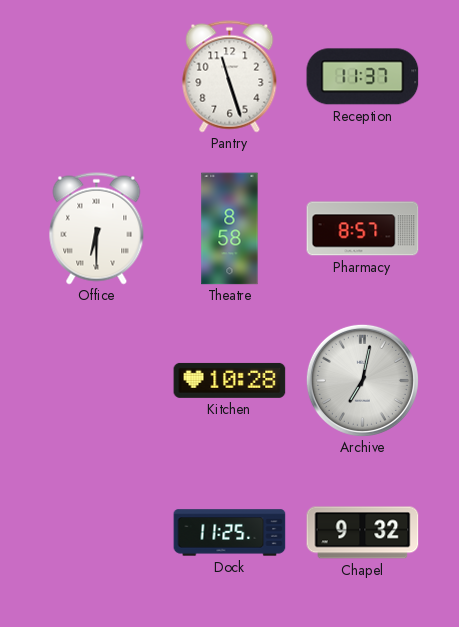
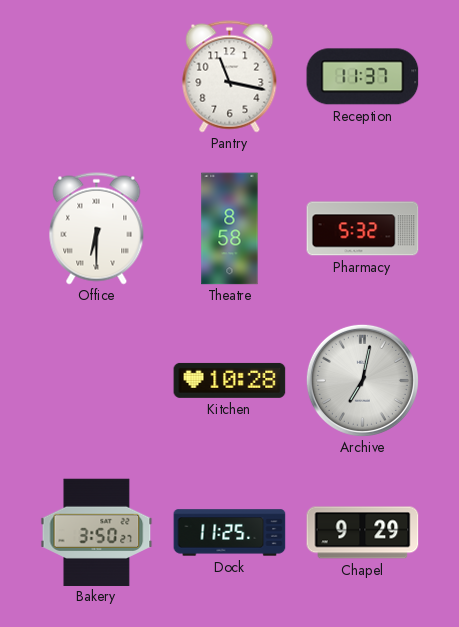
Pantry: 11:27 -> 11:17 (230, 77)
Pharmacy: 8:57 -> 5:32 (363, 229)
Bakery: none -> 3:50 (97, 532)
Chapel: 9:32 -> 9:29 (363, 533)
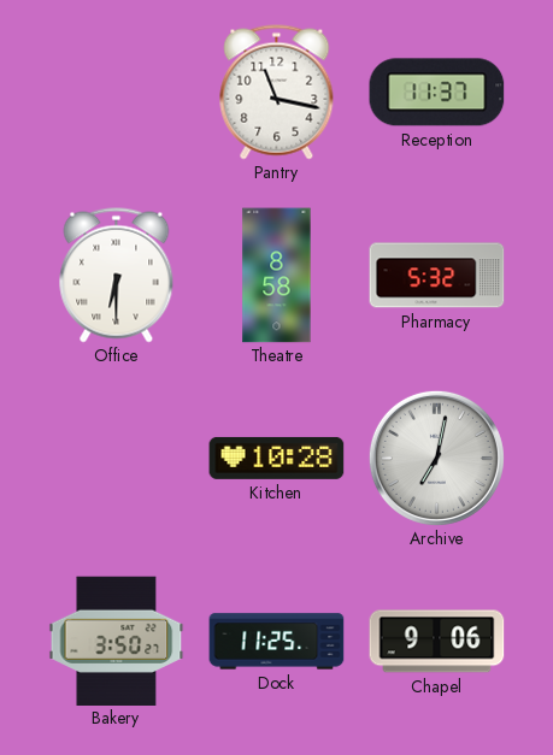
Chapel: 9:29 -> 9:06 (437, 642)
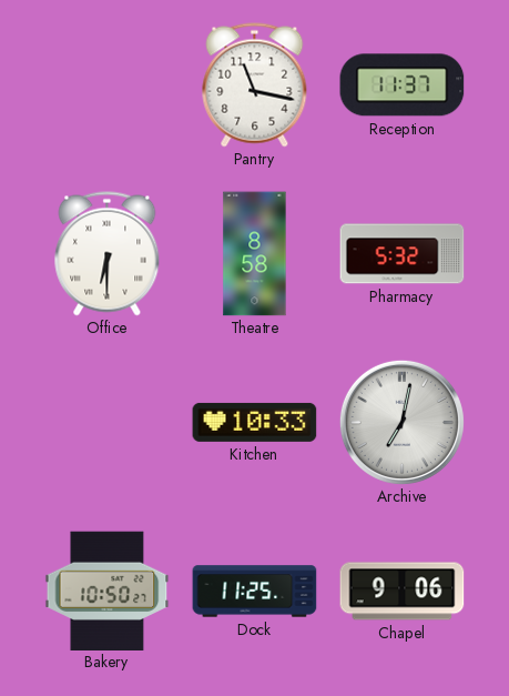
Kitchen: 10:28 -> 10:33 (255, 422)
Bakery: 3:50 -> 10:50 (108, 591)
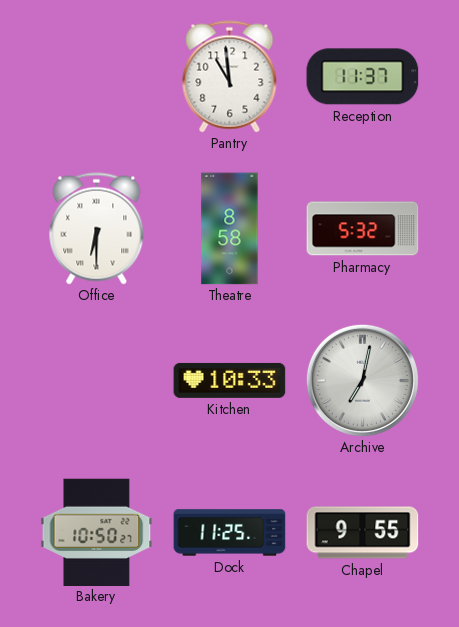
Pantry: 11:17 -> 10:59 (230, 77)
Chapel: 9:06 -> 9:55 (363, 533)
